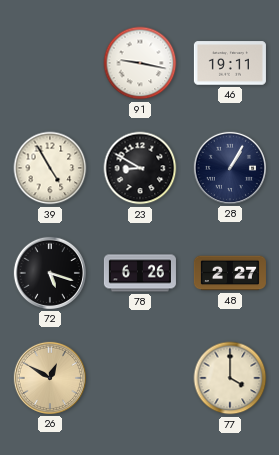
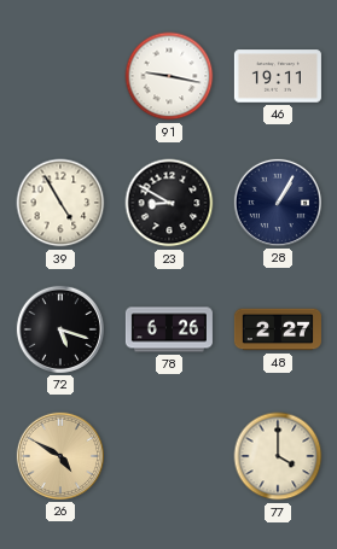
26: 12:50 -> 4:50 (60, 456)
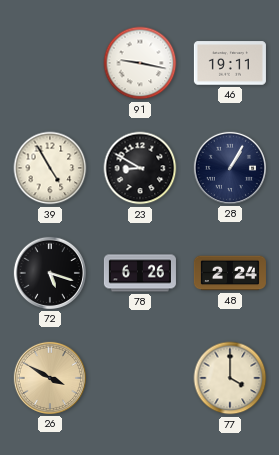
48: 2:27 -> 2:24 (230, 273)
26: 4:50 -> 3:50 (50, 378)
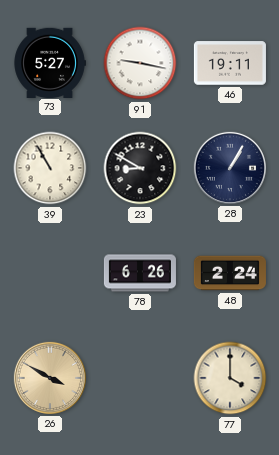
73: none -> 5:27 (50, 62)
39: 4:55 -> 10:55 (50, 168)
72: 5:18 -> none (50, 273)
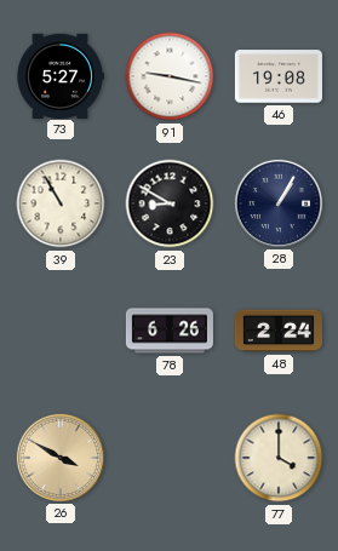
46: 19:11 -> 19:08 (279, 76)
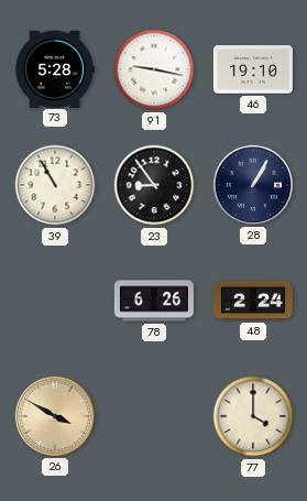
73: 5:27 -> 5:28 (55, 68)
46: 19:08 -> 19:10 (253, 69)
23: 8:50 -> 8:54 (154, 185)
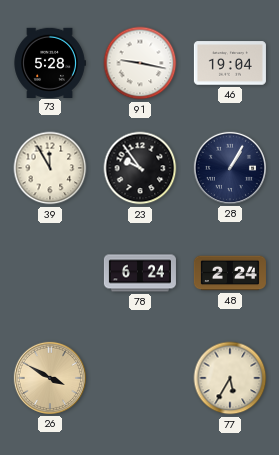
46: 19:10 -> 19:04 (230, 63)
39: 10:55 -> 11:55 (50, 168)
23: 8:54 -> 9:54 (140, 168)
78: 6:26 -> 6:24 (140, 273)
77: 4:00 -> 5:35 (230, 378)
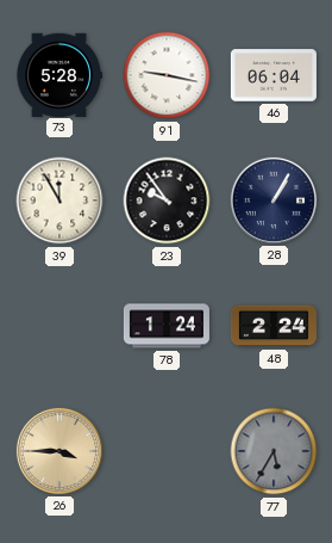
46: 19:04 -> 06:04 (274, 75)
78: 6:24 -> 1:24 (167, 326)
26: 3:50 -> 3:45 (59, 451)
77 dial: cream -> grey (274, 451)
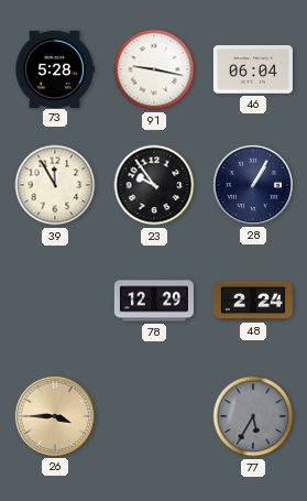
78: 1:24 -> 12:29 (154, 301)
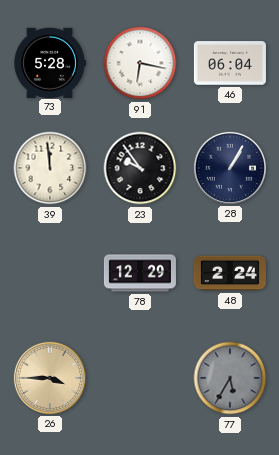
91: 9:17 -> 6:17 (140, 63)
39: 11:55 -> 11:59 (50, 168)
